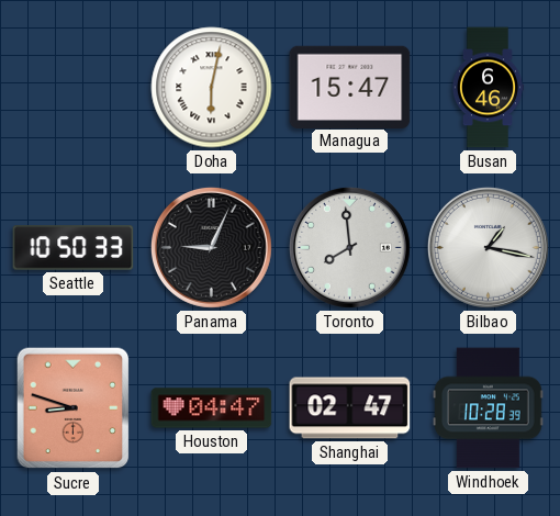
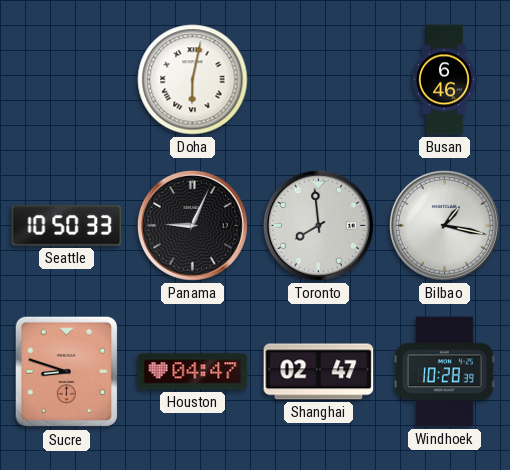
Managua: 15:47 -> none (350, 87)
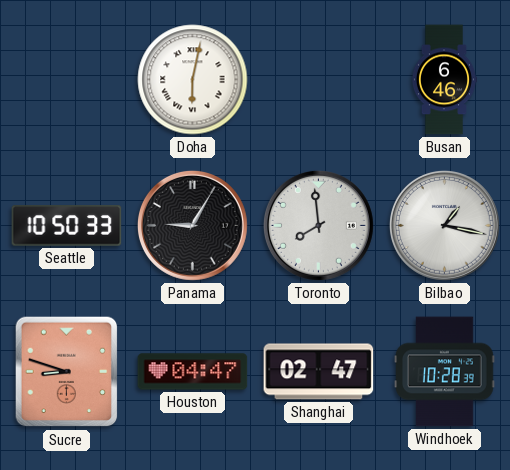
Panama: 9:04 -> 9:05 (192, 225)
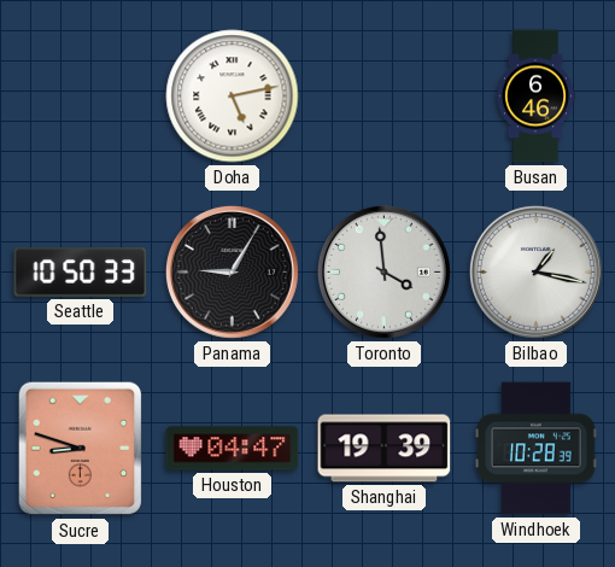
Doha: 6:02 -> 5:13 (233, 97)
Toronto: 7:59 -> 3:59 (383, 271)
Shanghai: 02:47 -> 19:39 (385, 449)
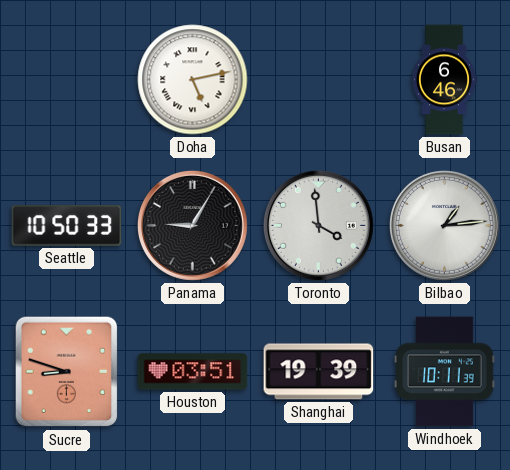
Bilbao: 1:17 -> 1:14 (444, 225)
Houston: 04:47 -> 03:51 (193, 372)
Windhoek: 10:28 -> 10:11 (445, 372)
